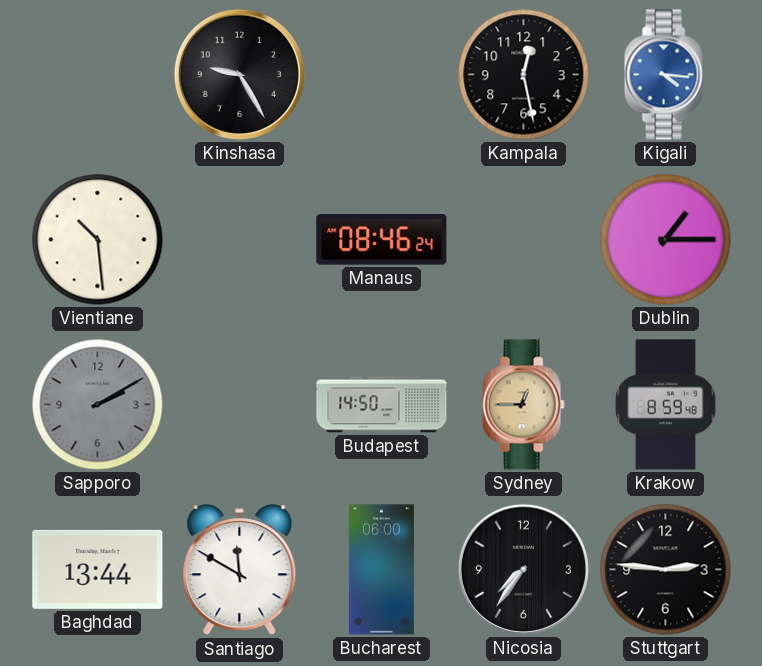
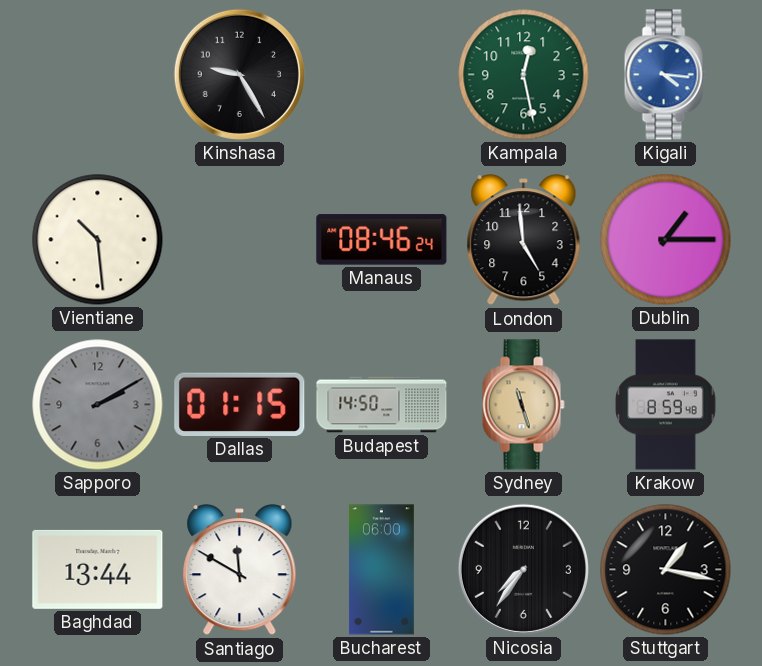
Kampala dial: black -> green (524, 75)
London: none -> 4:59 (524, 240)
Dallas: none -> 01:15 (240, 404)
Sydney: 12:45 -> 11:27 (523, 405)
Stuttgart: 2:46 -> 1:17 (666, 570)
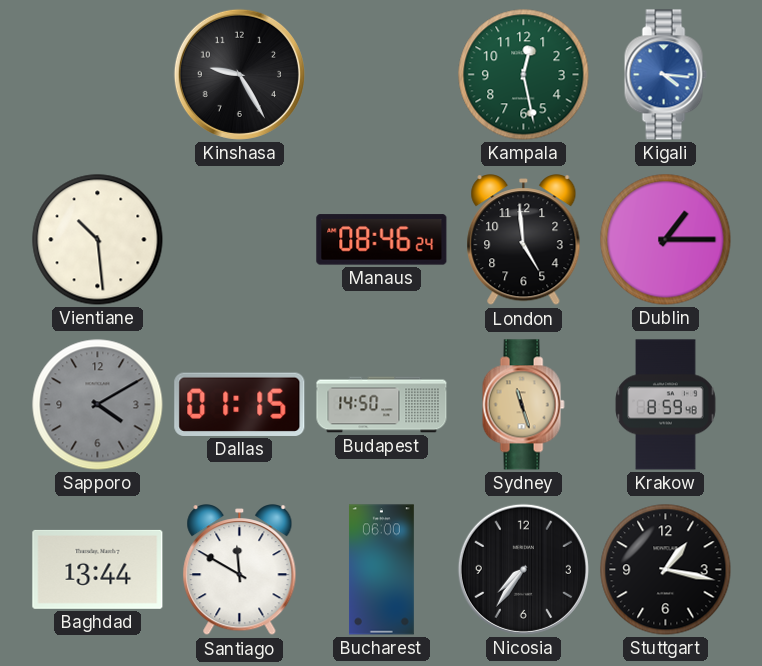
Sapporo: 2:10 -> 4:10 (98, 405)
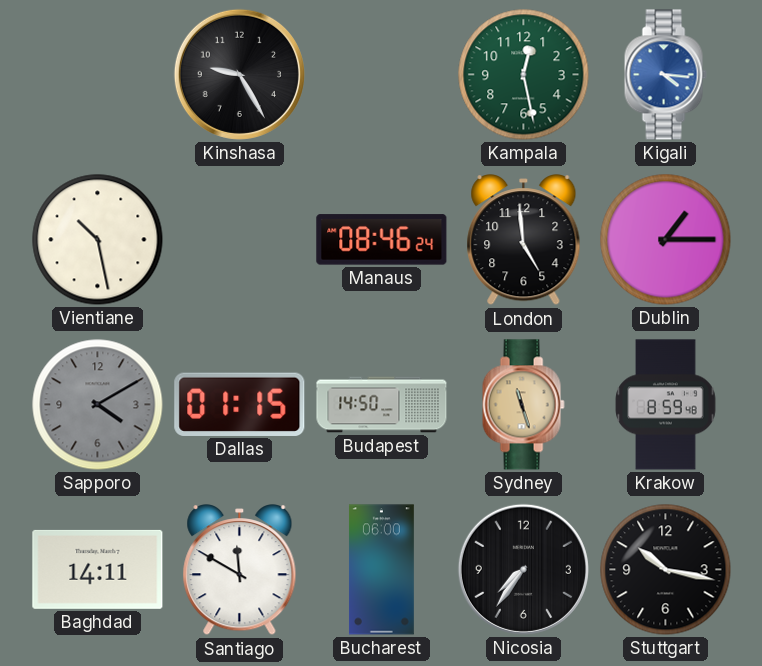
Vientiane: 10:29 -> 10:28 (98, 240)
Baghdad: 13:44 -> 14:11 (98, 569)
Stuttgart: 1:17 -> 10:17 (666, 570)
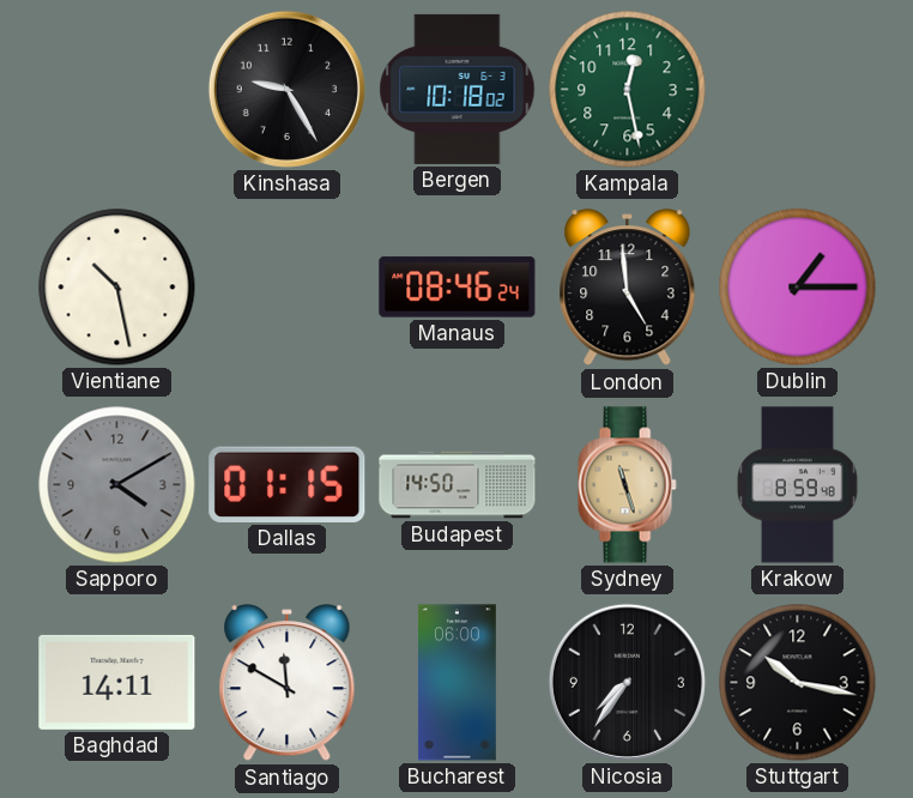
Bergen: none -> 10:18 (458, 89)
Kigali: 4:16 -> none (665, 75)
